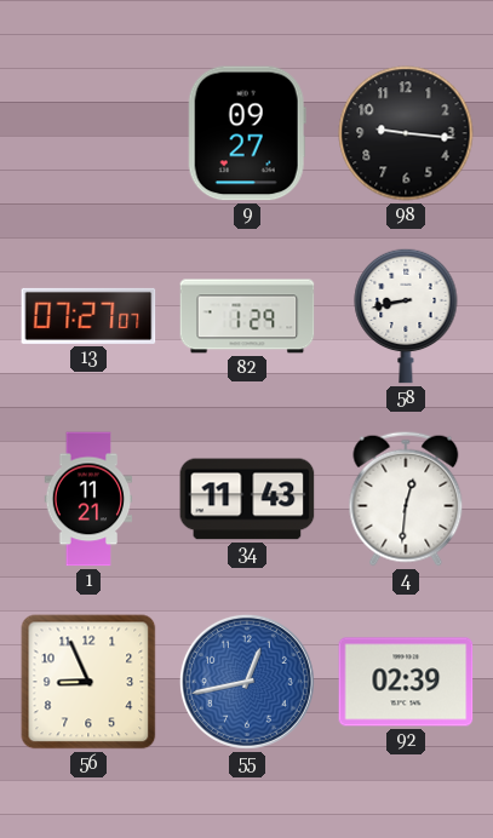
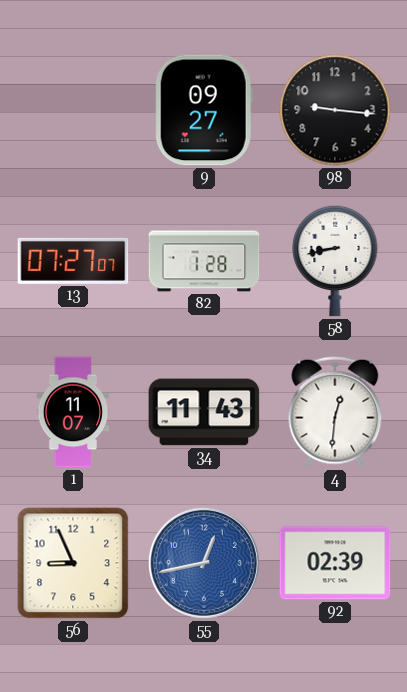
82: 1:29 -> 1:28 (204, 261)
1: 11:21 -> 11:07 (73, 412)
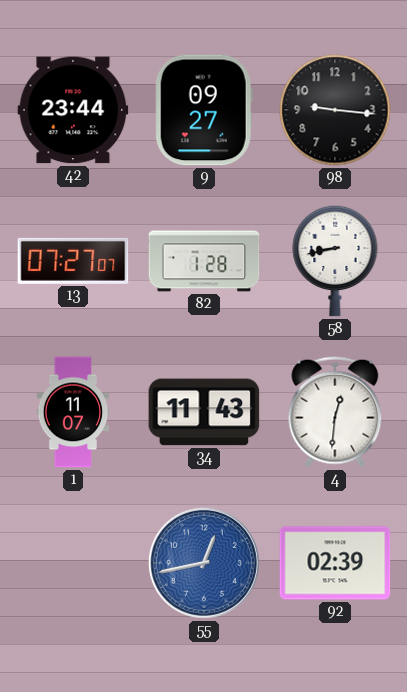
42: none -> 23:44 (73, 110)
56: 8:56 -> none (73, 563)
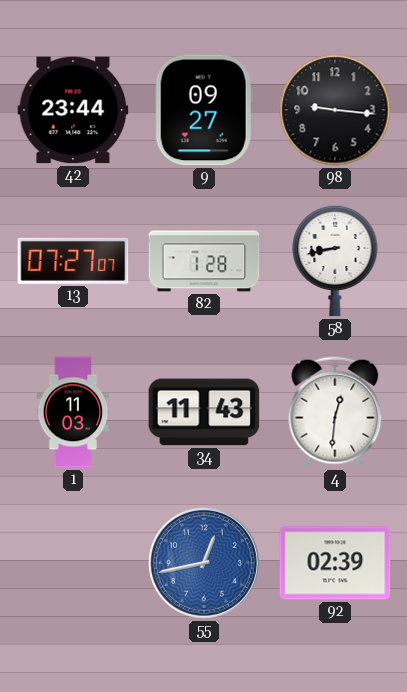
1: 11:07 -> 11:03 (73, 412)
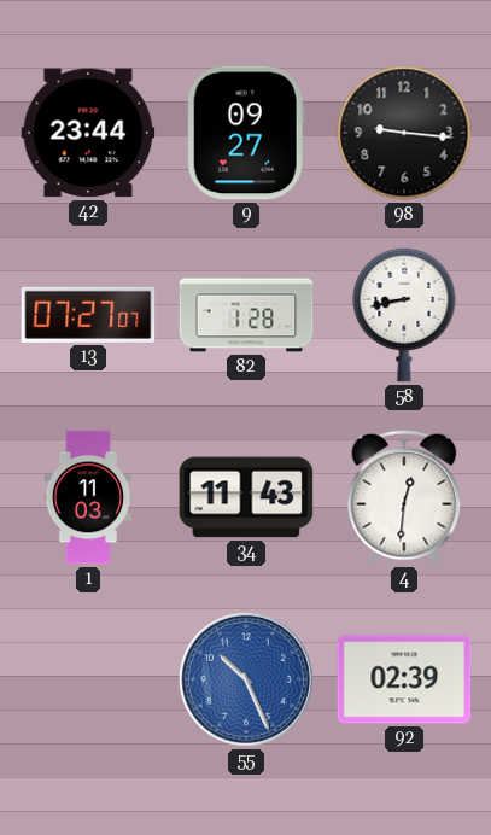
55: 12:43 -> 10:26 (246, 679)
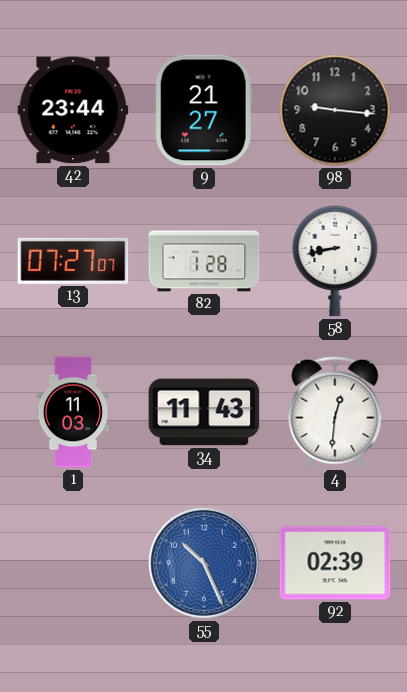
9: 09:27 -> 21:27 (204, 110)
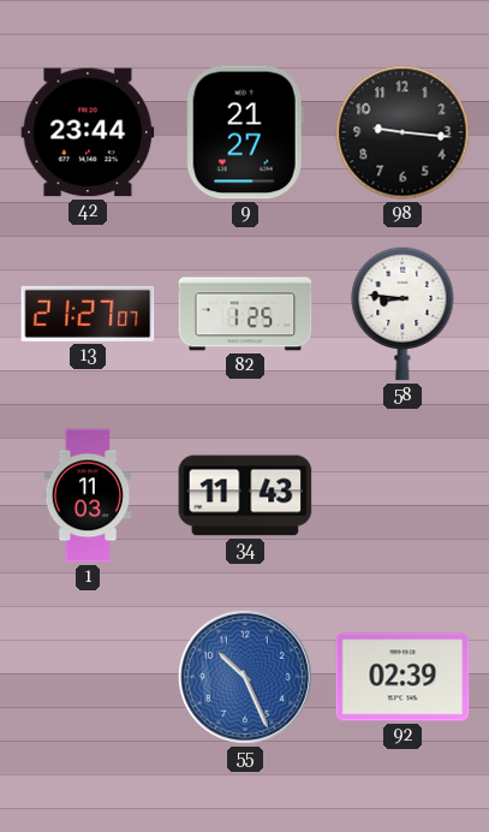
13: 07:27 -> 21:27 (88, 314)
82: 1:28 -> 1:25 (245, 314)
58: 8:43 -> 8:46 (402, 314)
4: 12:31 -> none (335, 412)
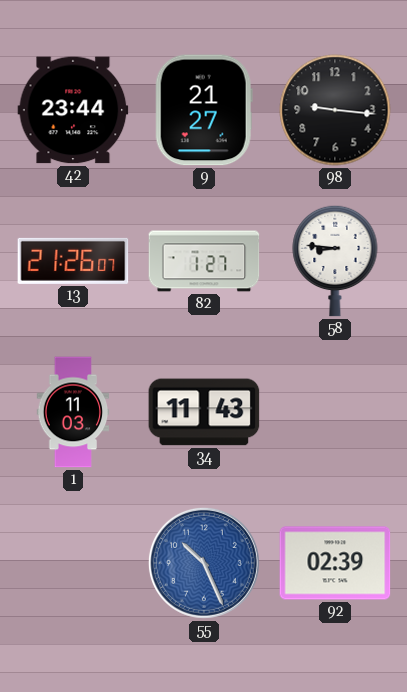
13: 21:27 -> 21:26 (73, 261)
82: 1:25 -> 1:27 (204, 261)
